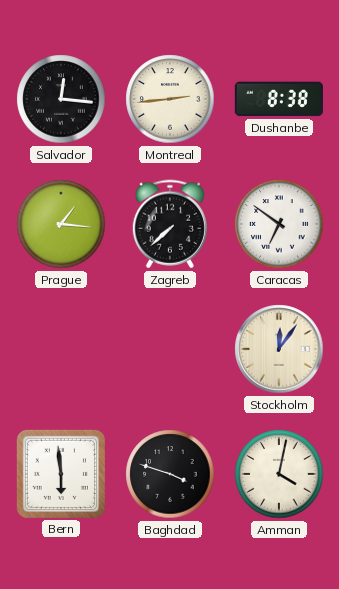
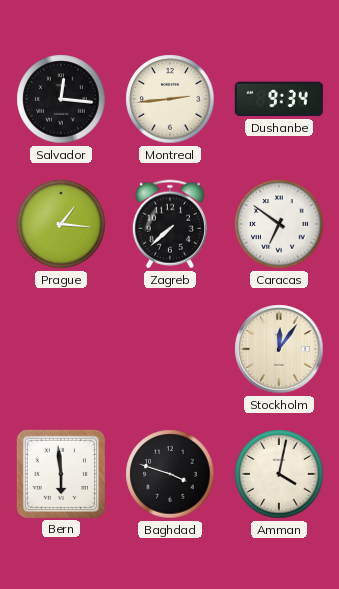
Dushanbe: 8:38 -> 9:34 (279, 99)
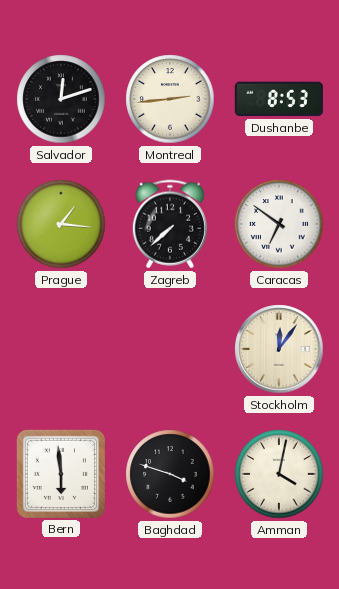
Salvador: 12:16 -> 12:12 (61, 99)
Dushanbe: 9:34 -> 8:53 (279, 99)
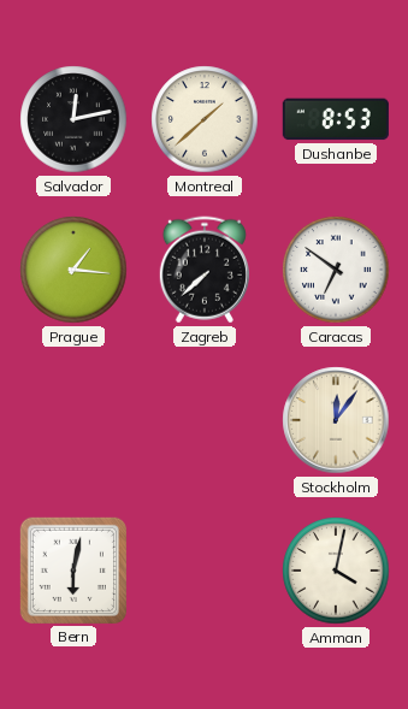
Salvador: 12:12 -> 12:13 (73, 119)
Montreal: 2:44 -> 1:38 (205, 119)
Bern: 5:59 -> 6:02 (73, 571)
Baghdad: 3:48 -> none (170, 474)
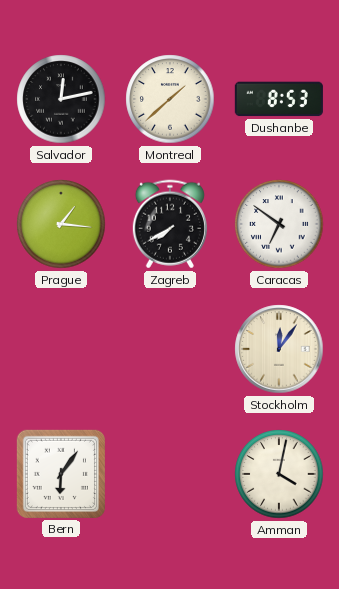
Zagreb: 7:38 -> 7:40 (170, 224)
Bern: 6:02 -> 6:06 (61, 474)
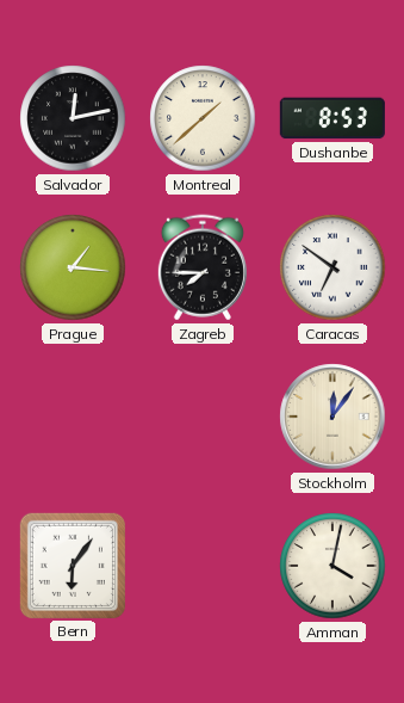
Zagreb: 7:40 -> 7:45 (203, 267)
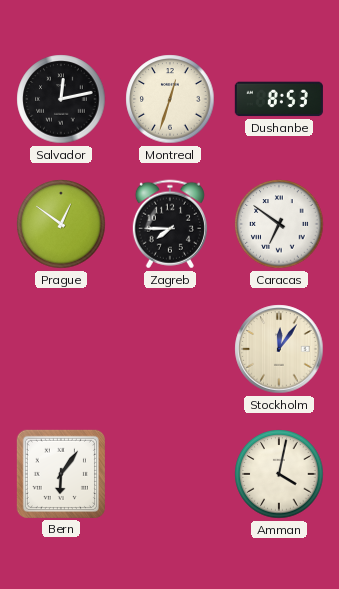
Montreal: 1:38 -> 12:33 (170, 99)
Prague: 1:16 -> 12:51 (61, 224)
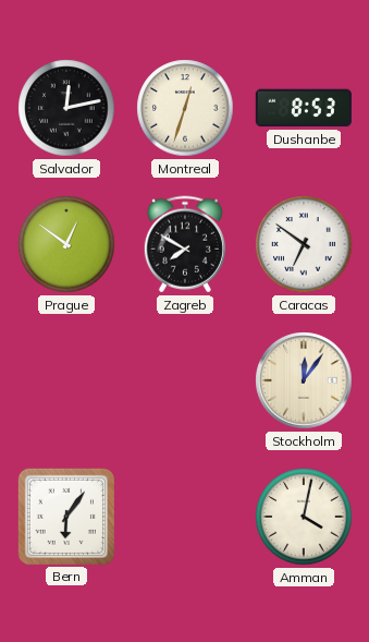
Zagreb: 7:45 -> 7:50 (185, 244)
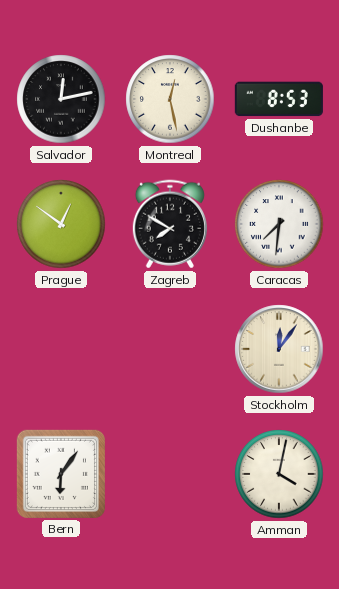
Montreal: 12:33 -> 12:28 (170, 99)
Caracas: 6:51 -> 7:31 (279, 224)
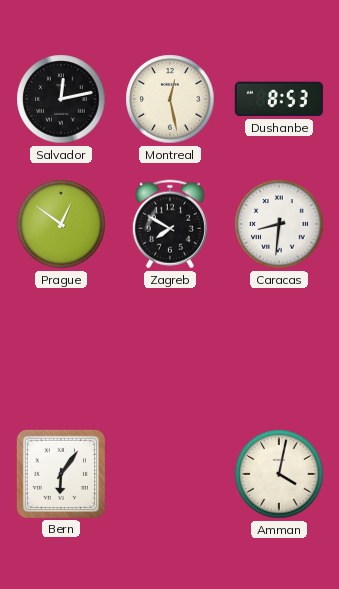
Caracas: 7:31 -> 8:31 (279, 224)
Stockholm: 12:06 -> none (279, 349)
